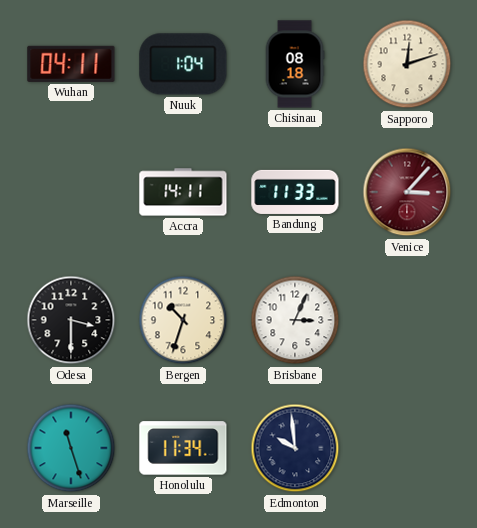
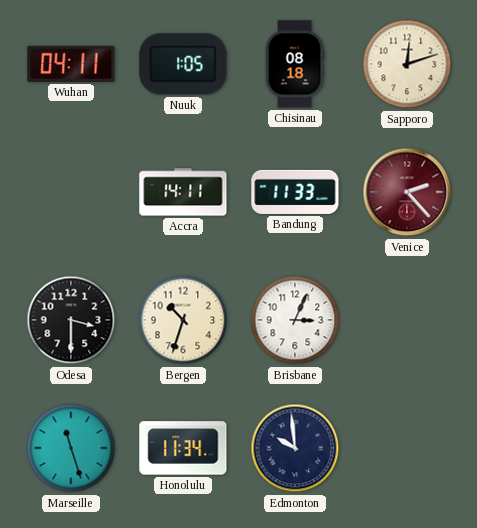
Nuuk: 1:04 -> 1:05 (183, 64)
Venice: 3:07 -> 2:23 (407, 192)
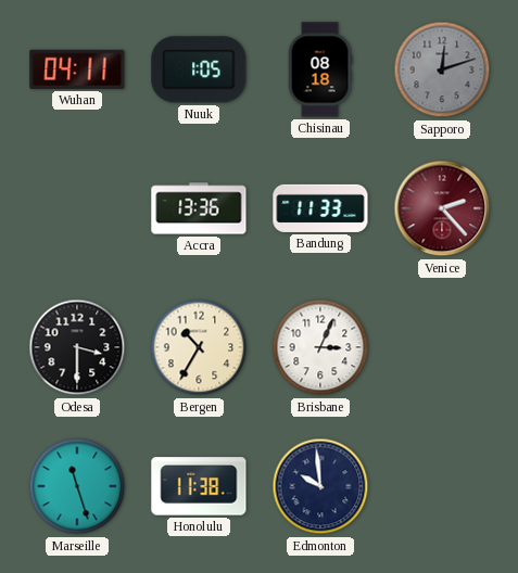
Sapporo dial: cream -> grey (442, 69)
Accra: 14:11 -> 13:36 (199, 208)
Bergen: 10:33 -> 10:35 (199, 347)
Honolulu: 11:34 -> 11:38 (199, 486)
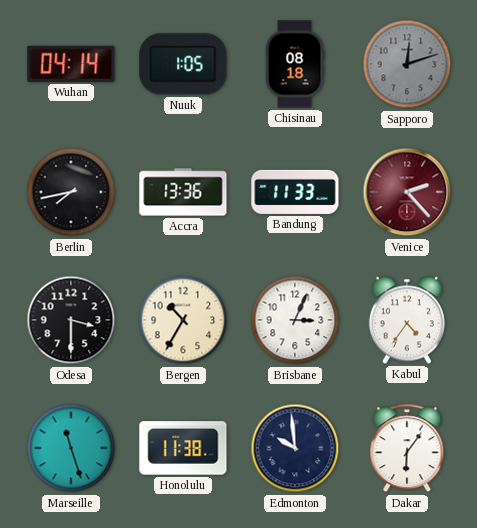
Wuhan: 04:11 -> 04:14 (71, 64)
Berlin: none -> 7:43 (71, 192)
Kabul: none -> 4:36 (407, 320)
Dakar: none -> 6:06 (407, 449)
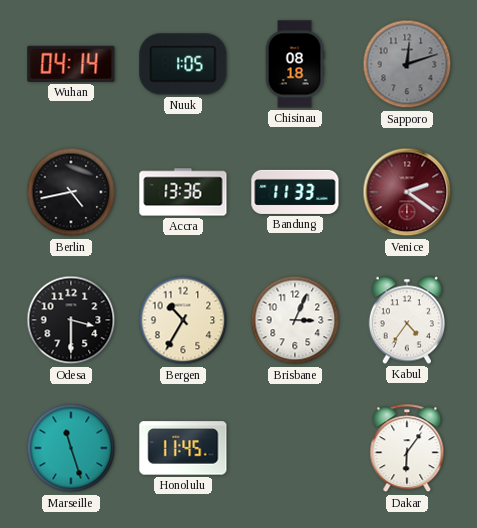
Berlin: 7:43 -> 4:43 (71, 192)
Venice: 2:23 -> 2:21 (407, 192)
Honolulu: 11:38 -> 11:45 (183, 448)
Edmonton: 9:59 -> none (295, 448)
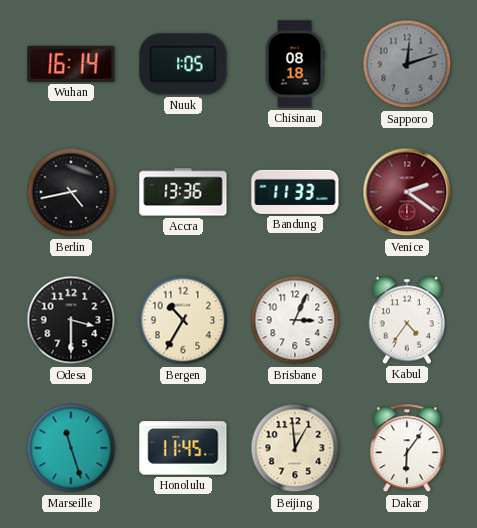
Wuhan: 04:14 -> 16:14 (71, 64)
Beijing: none -> 12:59 (295, 448)
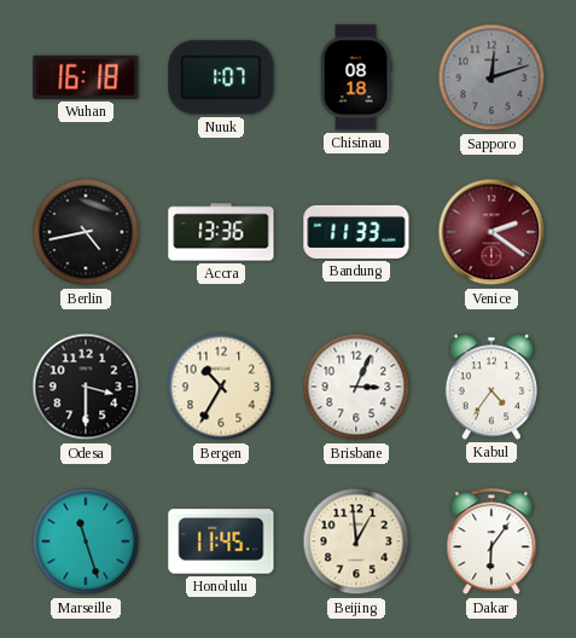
Wuhan: 16:14 -> 16:18 (86, 77)
Nuuk: 1:05 -> 1:07 (221, 77)
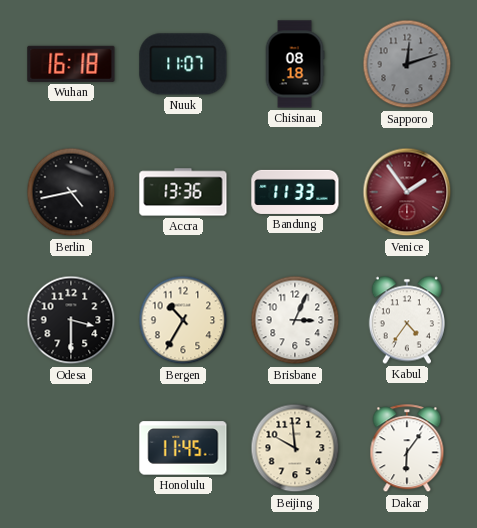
Nuuk: 1:07 -> 11:07 (183, 64)
Venice: 2:21 -> 1:54 (407, 192)
Marseille: 11:27 -> none (86, 541)
Beijing: 12:59 -> 9:59 (295, 448)
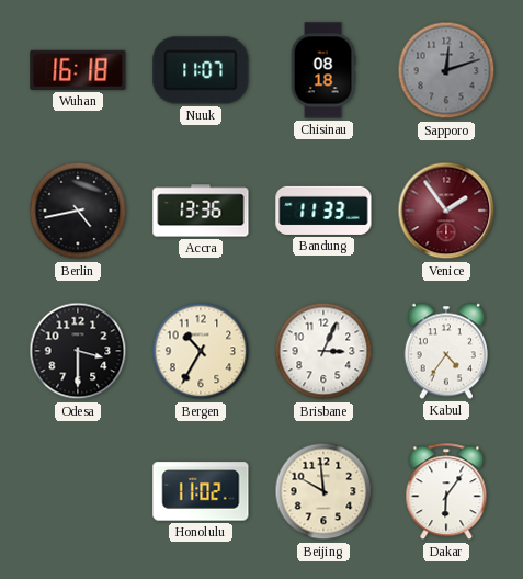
Honolulu: 11:45 -> 11:02 (201, 491)
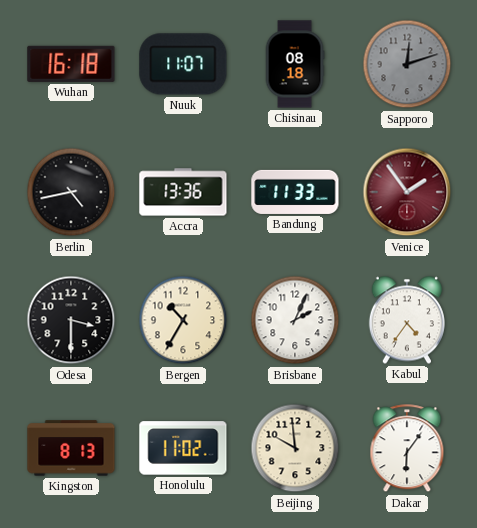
Brisbane: 3:04 -> 2:04 (295, 320)
Kingston: none -> 8:13 (71, 448)
